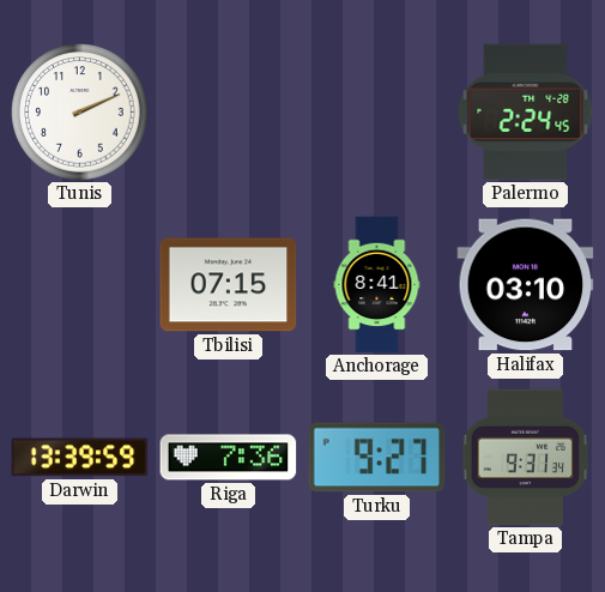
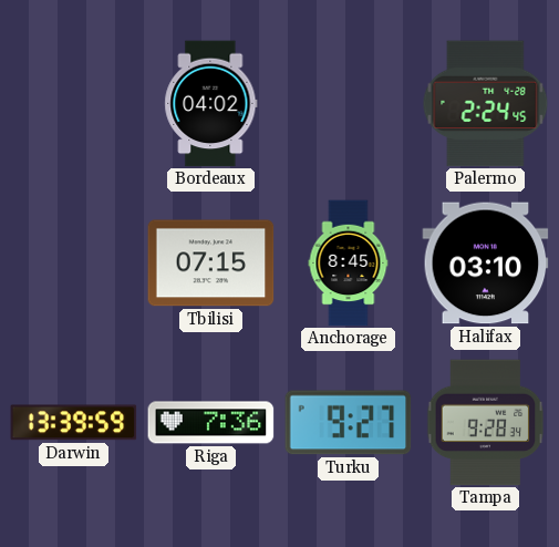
Tunis: 2:11 -> none (80, 113)
Bordeaux: none -> 04:02 (211, 104)
Anchorage: 8:41 -> 8:45 (349, 264)
Tampa: 9:31 -> 9:28 (486, 423)
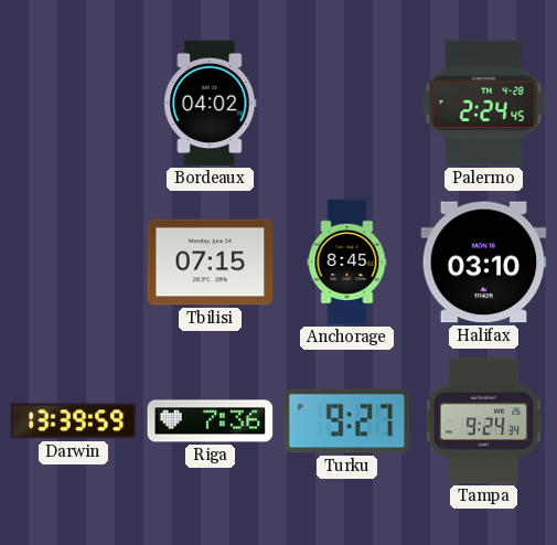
Tampa: 9:28 -> 9:24 (484, 421)
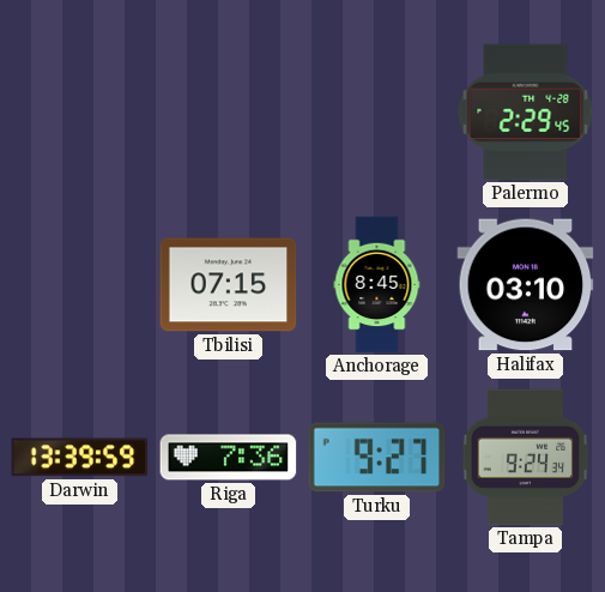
Bordeaux: 04:02 -> none (211, 104)
Palermo: 2:24 -> 2:29 (526, 113)
